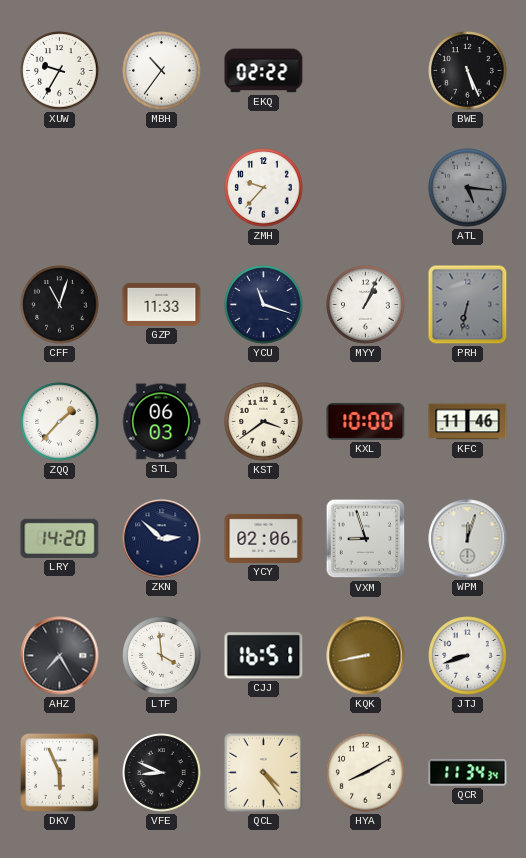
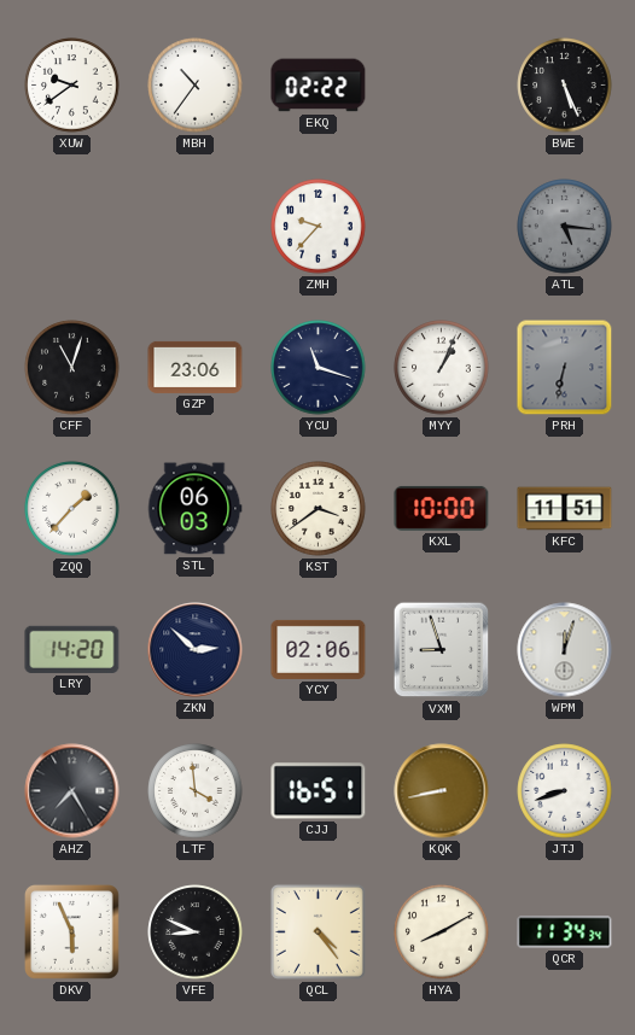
XUW: 9:35 -> 9:39 (72, 86)
GZP: 11:33 -> 23:06 (196, 367)
KFC: 11:46 -> 11:51 (565, 509)
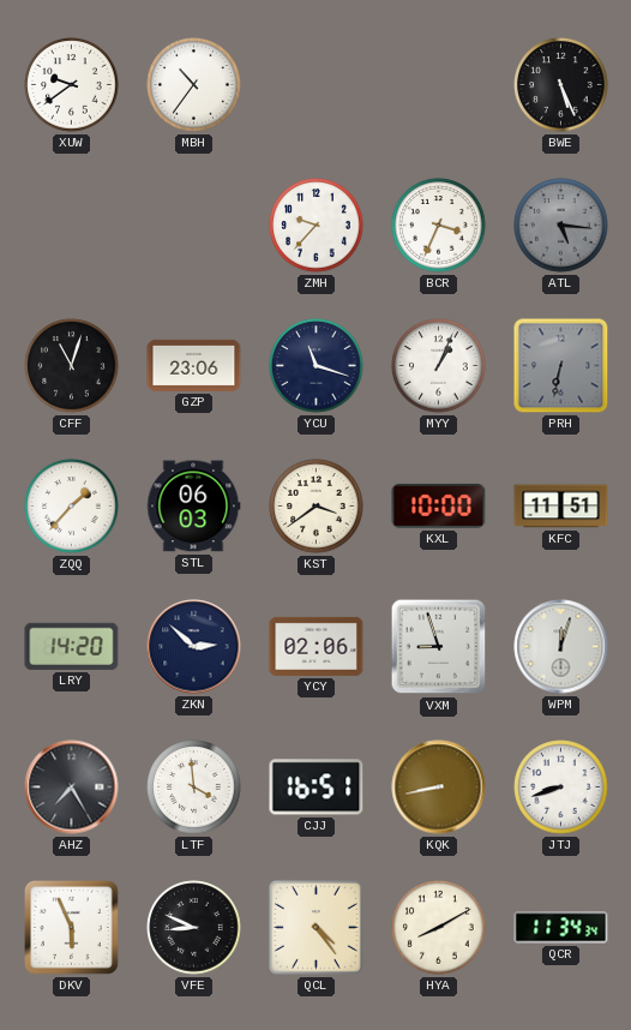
EKQ: 02:22 -> none (319, 86)
BCR: none -> 3:34 (439, 226)
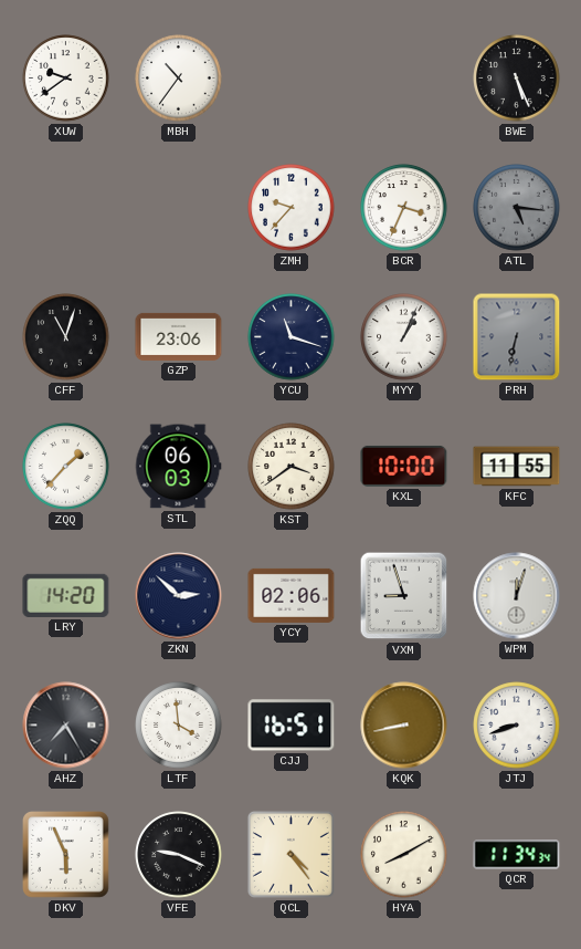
KFC: 11:51 -> 11:55 (517, 467)
VFE: 8:49 -> 9:19 (179, 855)
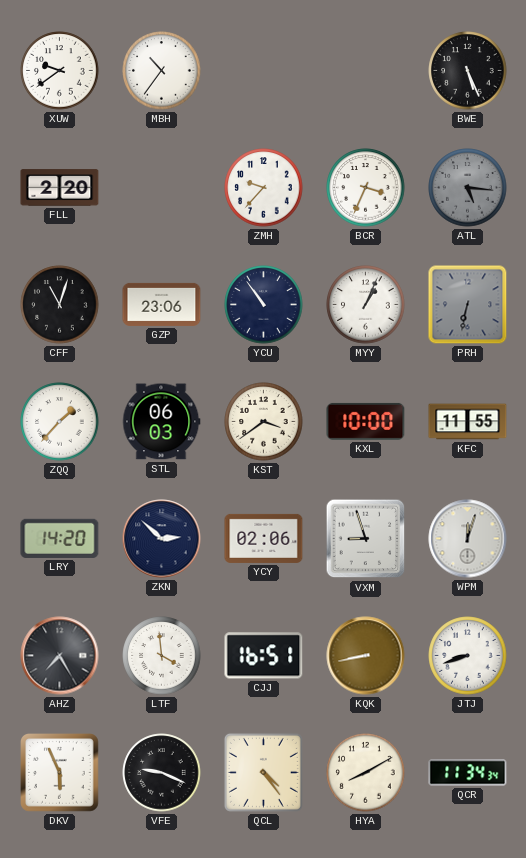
FLL: none -> 2:20 (60, 188)
YCU: 11:18 -> 10:54 (264, 305)
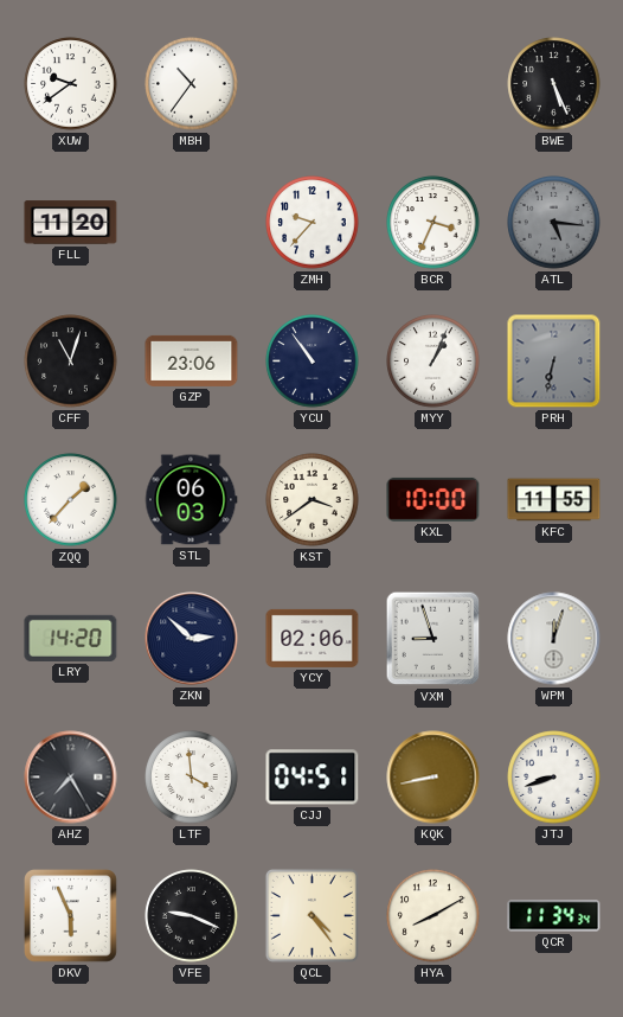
FLL: 2:20 -> 11:20 (71, 223)
CJJ: 16:51 -> 04:51 (313, 778)
